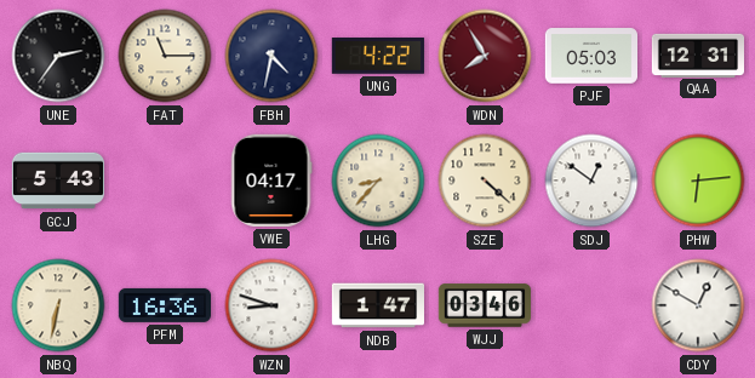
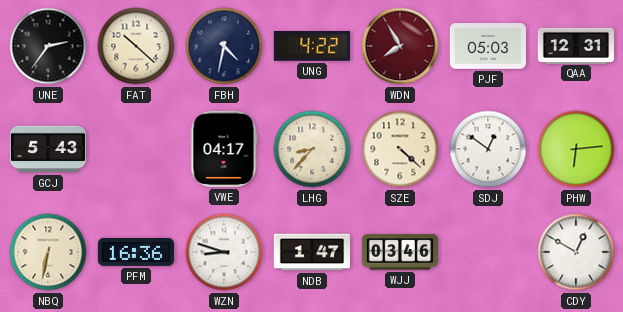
FAT: 11:15 -> 10:22 (136, 46)
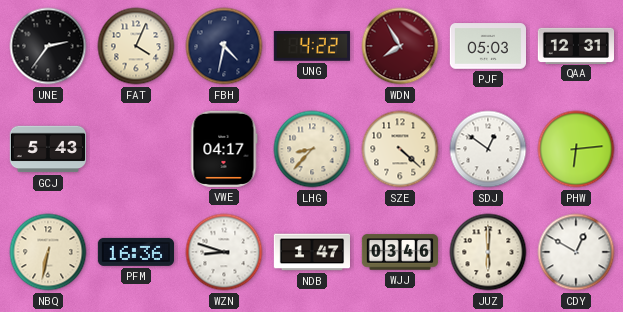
FAT: 10:22 -> 4:04 (136, 46)
JUZ: none -> 6:00 (488, 252)
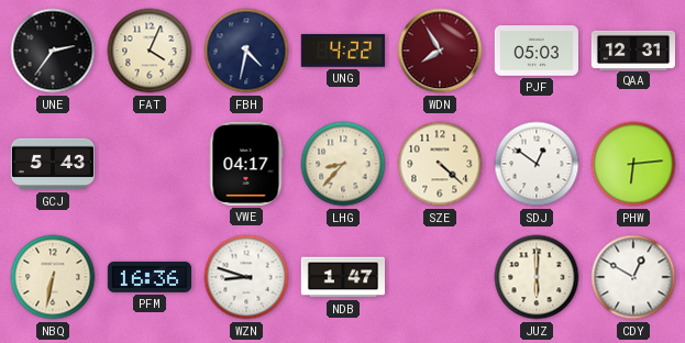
WJJ: 03:46 -> none (399, 252)
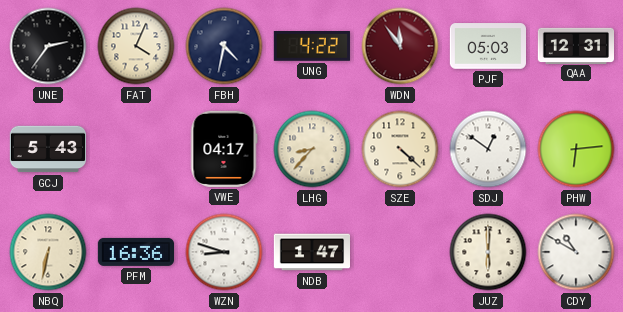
WDN: 7:55 -> 11:54 (400, 46)
CDY: 12:50 -> 10:50 (576, 252)
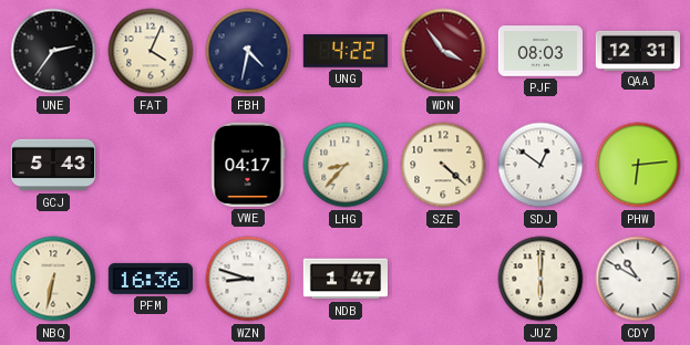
WDN: 11:54 -> 3:54 (443, 51)
PJF: 05:03 -> 08:03 (539, 51)
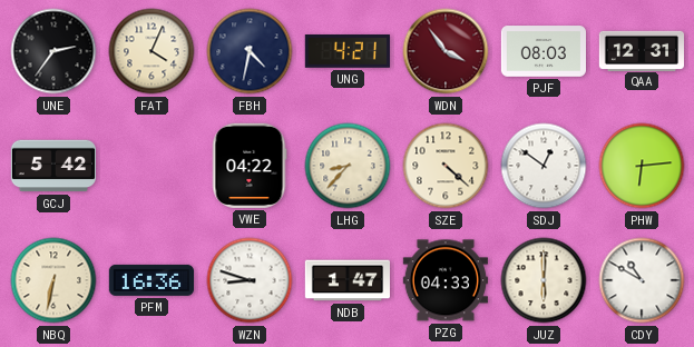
UNG: 4:22 -> 4:21 (348, 51)
GCJ: 5:43 -> 5:42 (52, 166)
VWE: 04:17 -> 04:22 (250, 166)
PZG: none -> 04:33 (446, 280)
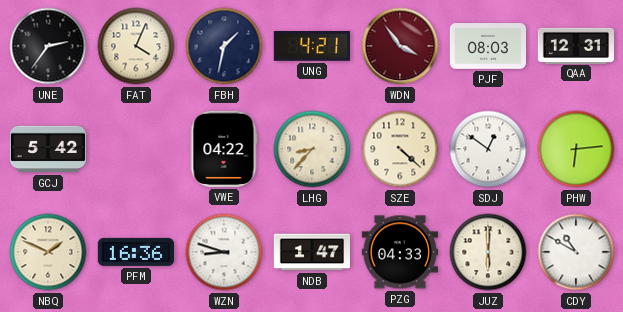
FBH: 4:32 -> 1:32 (224, 46)
NBQ: 6:32 -> 1:49 (48, 252)
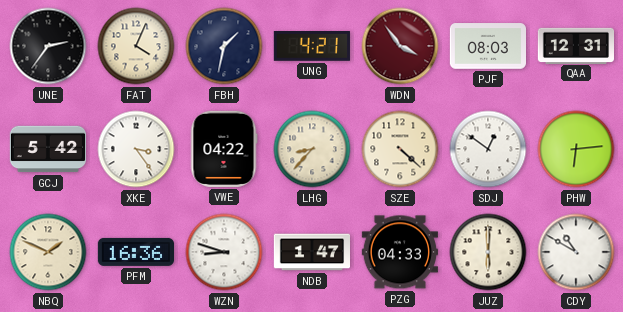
XKE: none -> 3:24 (136, 149)
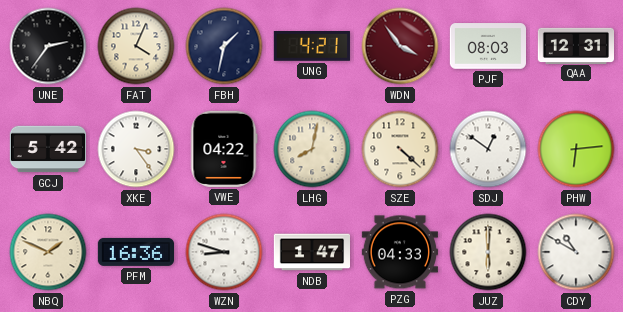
LHG: 8:37 -> 8:02 (312, 149)
